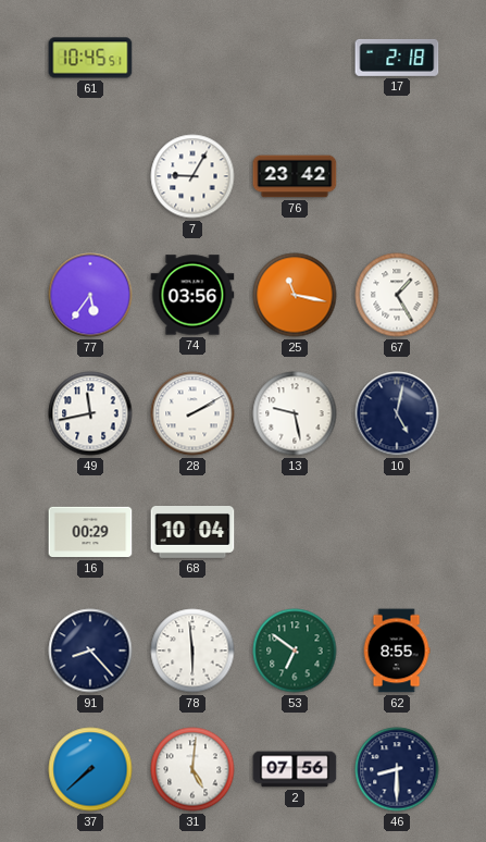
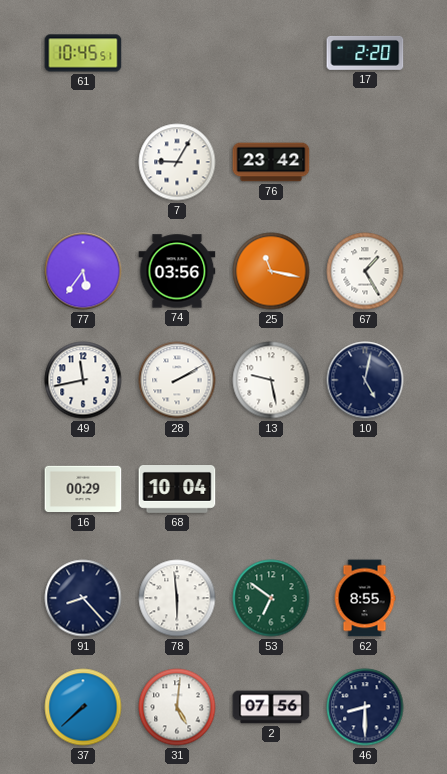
17: 2:18 -> 2:20 (365, 53)
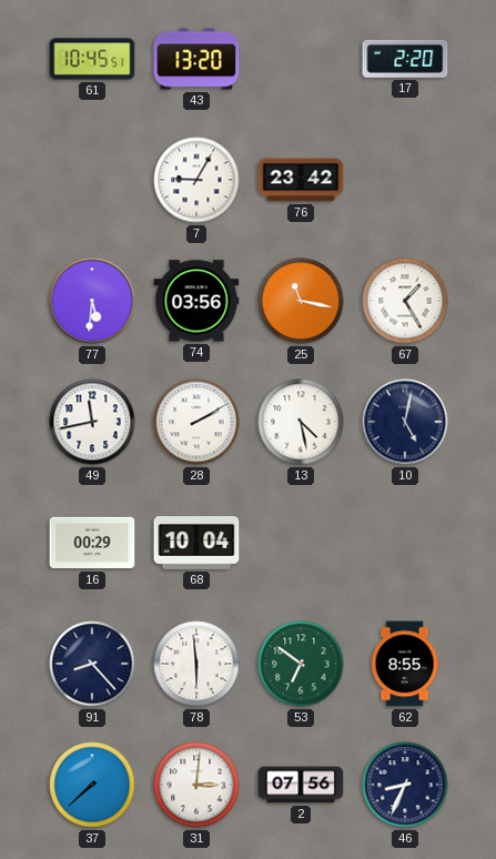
43: none -> 13:20 (196, 59)
77: 5:36 -> 5:31 (92, 301)
13: 9:28 -> 4:28 (301, 422)
31: 5:01 -> 3:01 (196, 785)
46: 8:30 -> 8:34 (405, 785)
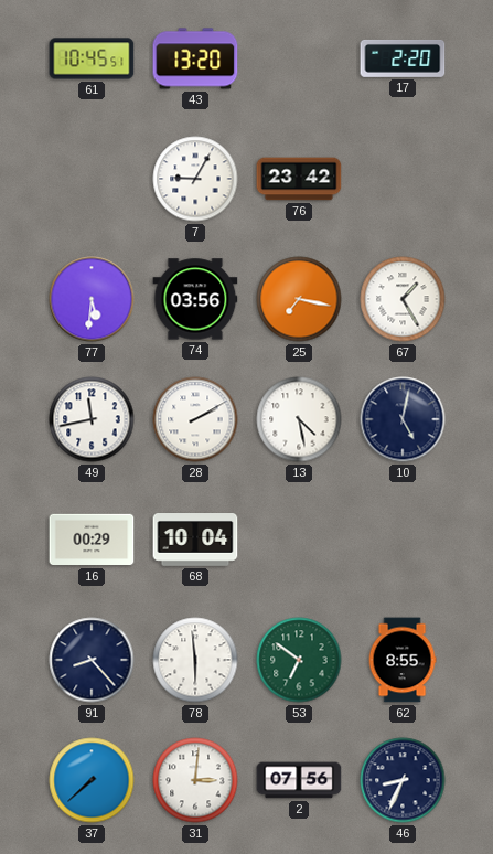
25: 11:17 -> 7:17 (299, 299)
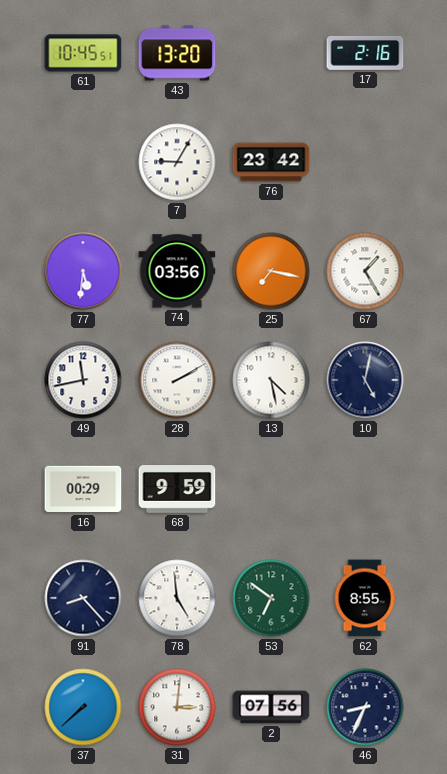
17: 2:20 -> 2:16 (365, 53)
68: 10:04 -> 9:59 (177, 490)
78: 5:59 -> 4:59 (177, 598)
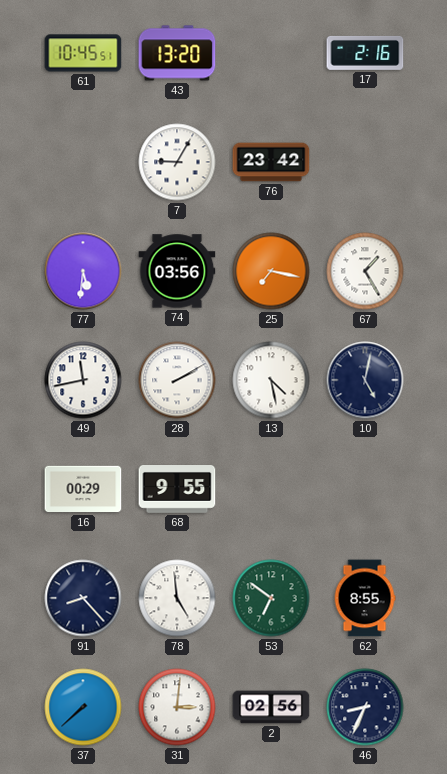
68: 9:59 -> 9:55 (177, 490)
2: 07:56 -> 02:56 (271, 707)
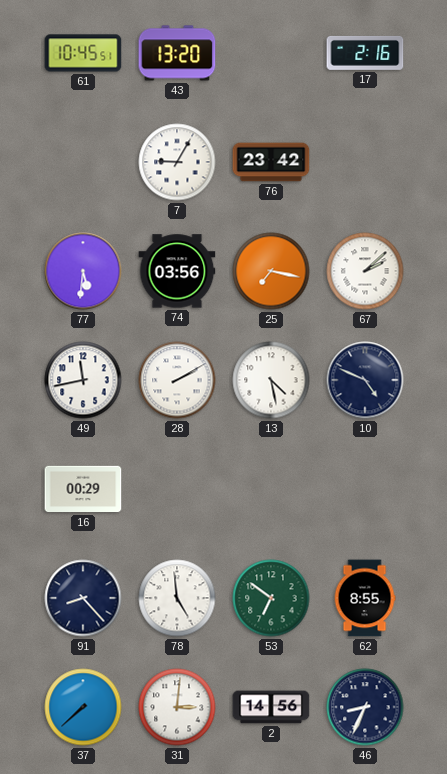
67: 1:25 -> 2:08 (365, 271)
10: 5:02 -> 4:49 (365, 380)
68: 9:55 -> none (177, 490)
2: 02:56 -> 14:56 (271, 707)
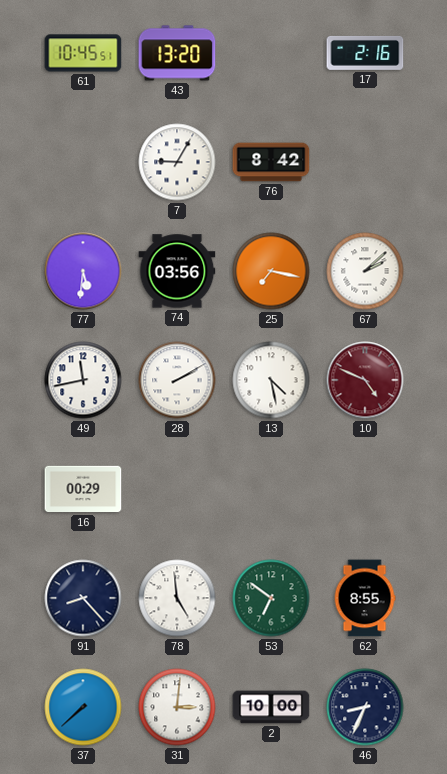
76: 23:42 -> 8:42 (271, 162)
10 dial: navy -> burgundy (365, 380)
2: 14:56 -> 10:00 (271, 707)
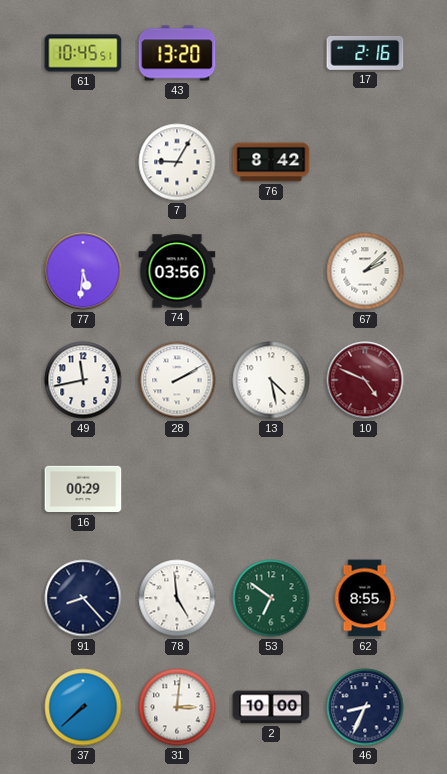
25: 7:17 -> none (271, 271)
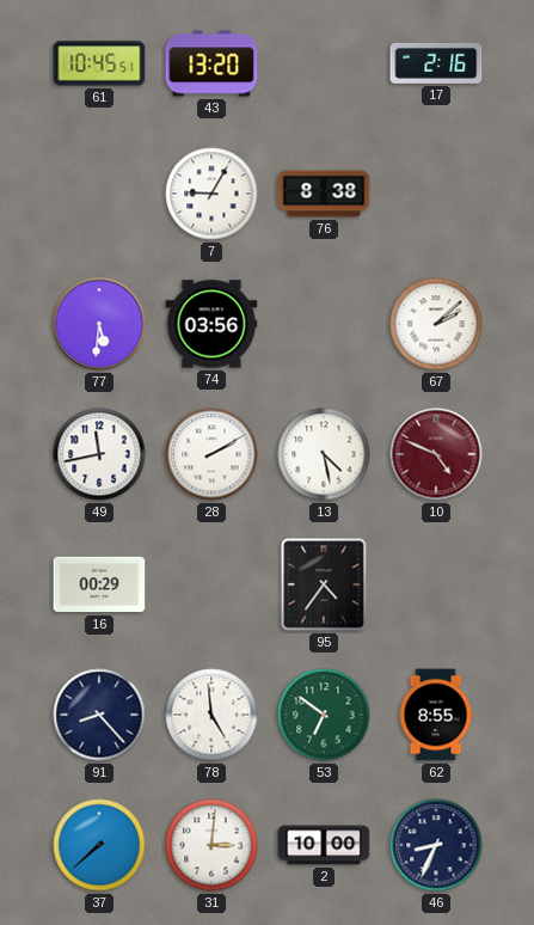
76: 8:42 -> 8:38 (324, 194)
95: none -> 4:36 (324, 584)
